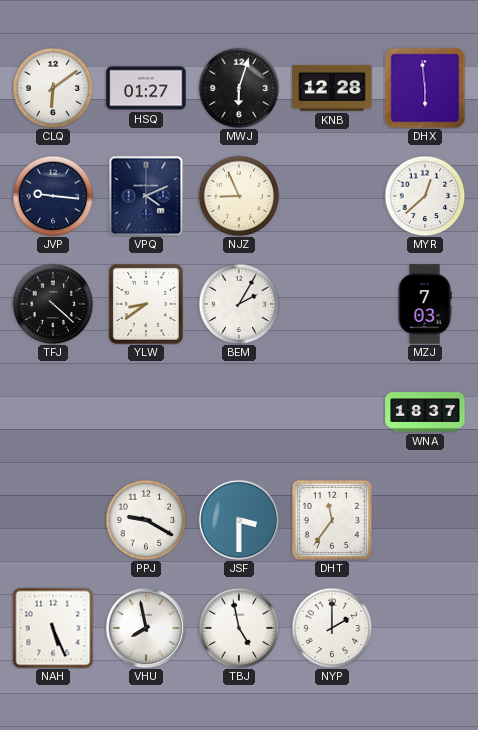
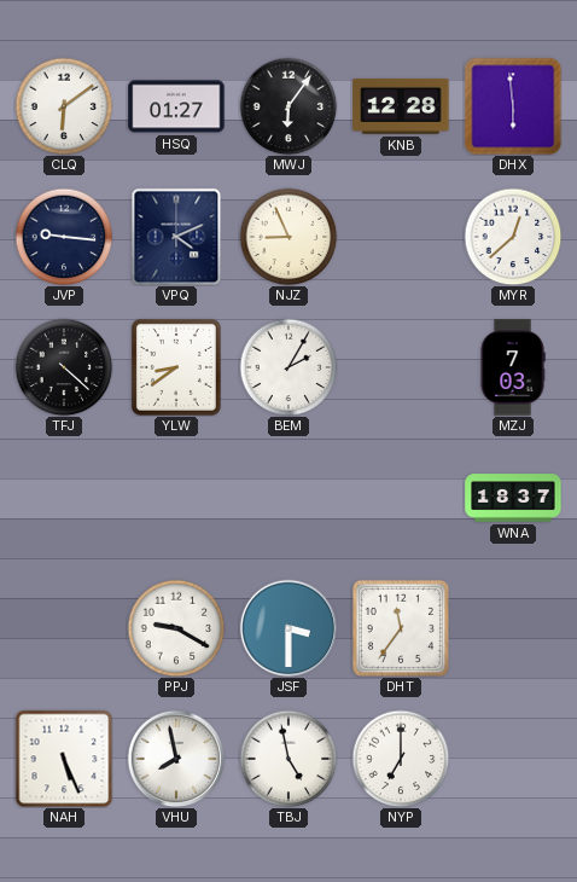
MWJ: 6:03 -> 6:06 (288, 106)
NYP: 2:00 -> 7:00 (401, 759)
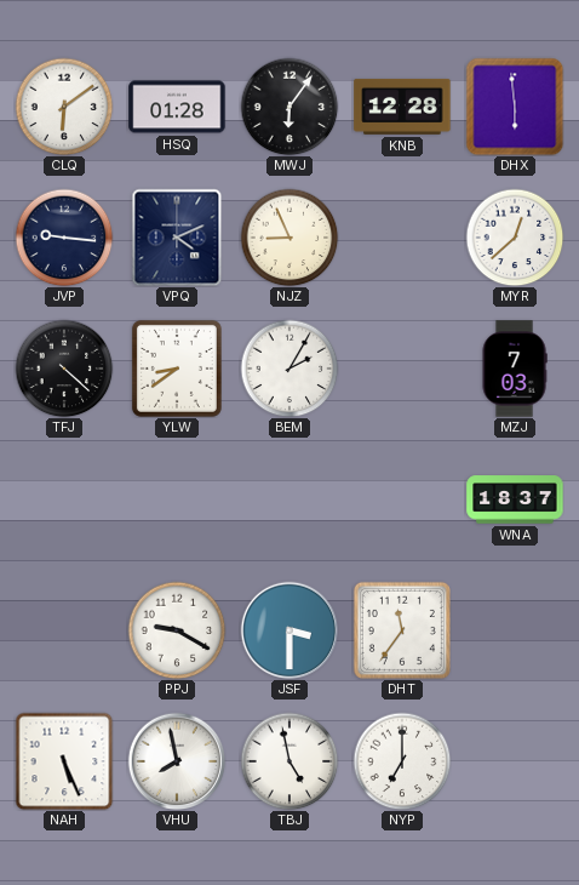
HSQ: 01:27 -> 01:28 (177, 107)
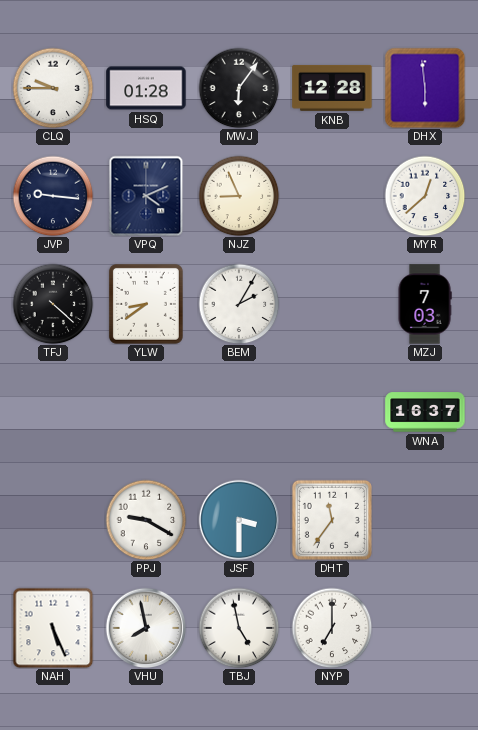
CLQ: 6:09 -> 9:45 (53, 88)
WNA: 18:37 -> 16:37 (425, 412)
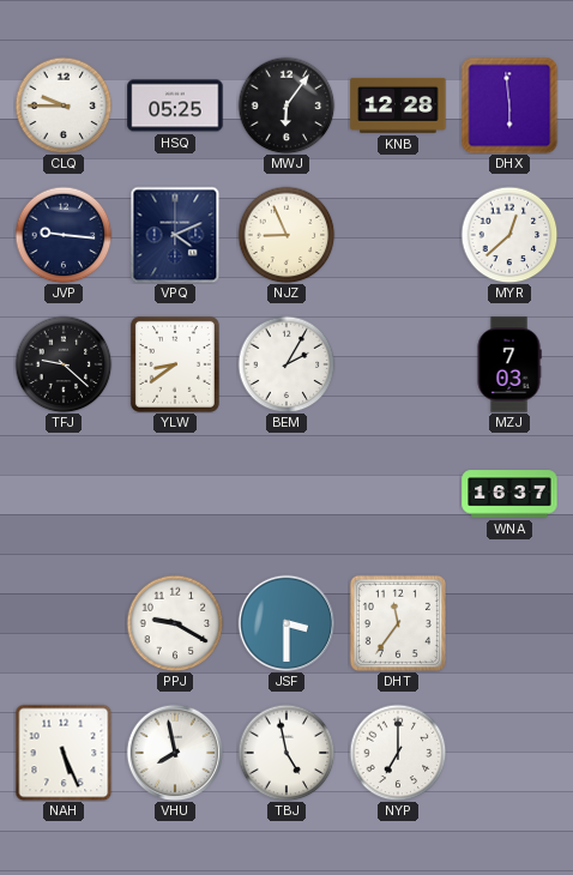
HSQ: 01:28 -> 05:25 (175, 105)
TFJ: 4:22 -> 9:22 (64, 364)
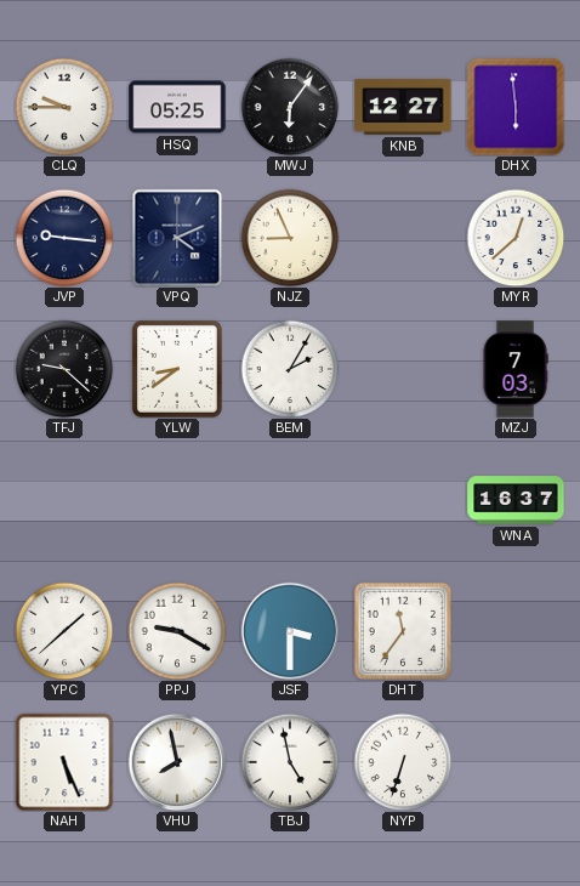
KNB: 12:28 -> 12:27 (403, 107)
YPC: none -> 1:38 (64, 631)
NYP: 7:00 -> 6:33 (403, 762)
